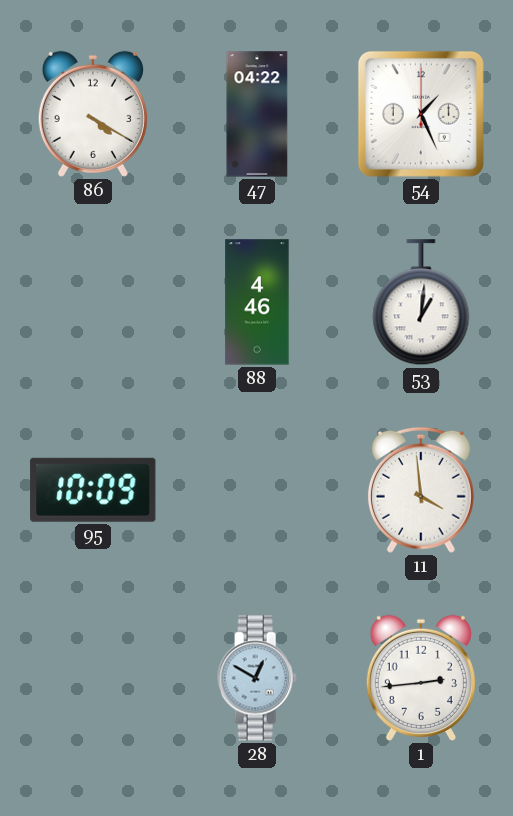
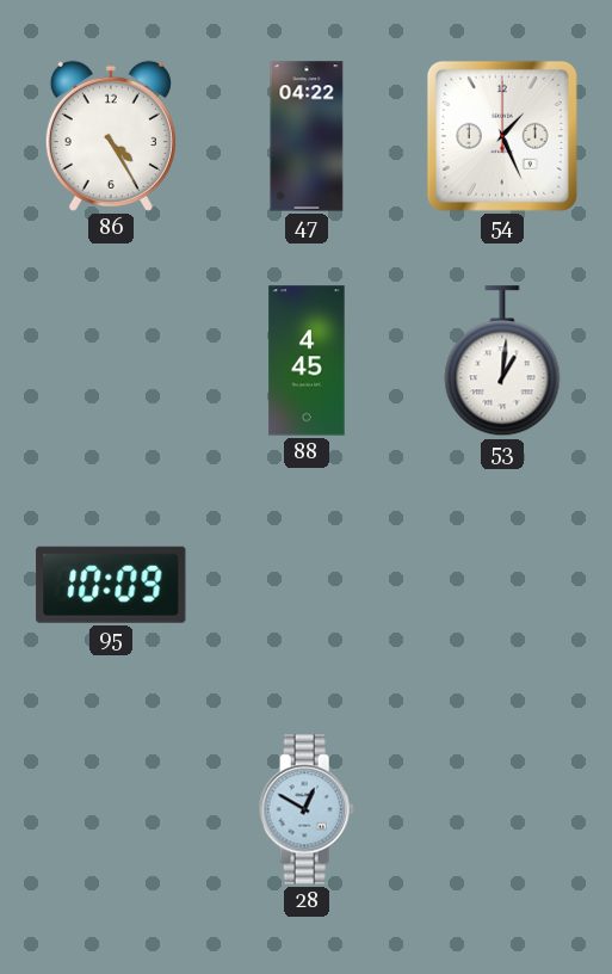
86: 4:20 -> 4:25 (111, 136)
88: 4:46 -> 4:45 (307, 360)
11: 3:59 -> none (421, 490)
1: 2:44 -> none (421, 678)
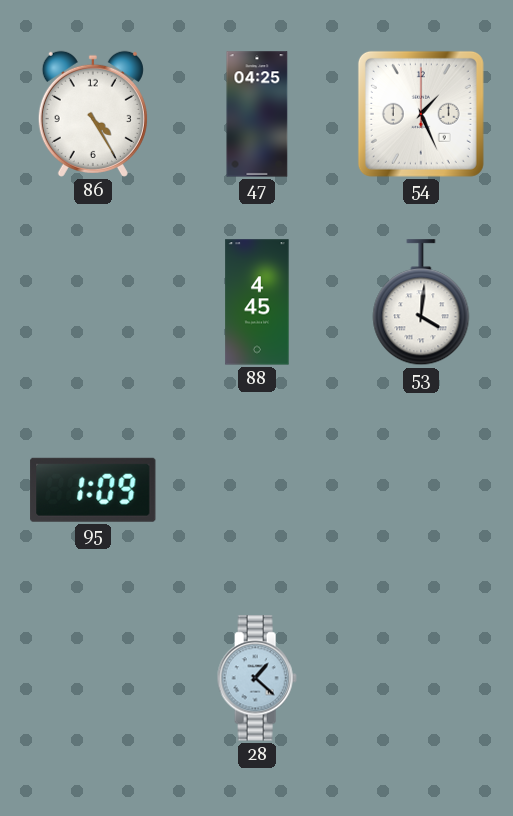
47: 04:22 -> 04:25 (257, 114)
53: 1:01 -> 4:01 (421, 303)
95: 10:09 -> 1:09 (93, 490)
28: 12:50 -> 1:22 (257, 678)
